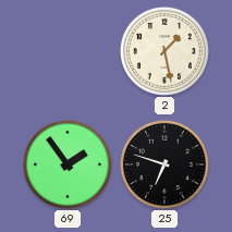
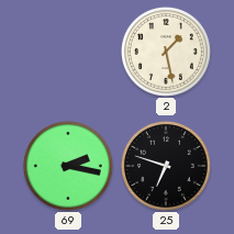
69: 1:54 -> 2:17 (68, 166)
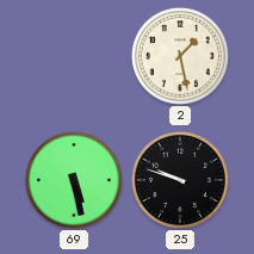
69: 2:17 -> 5:28 (74, 180)
25: 6:48 -> 9:48 (180, 180)
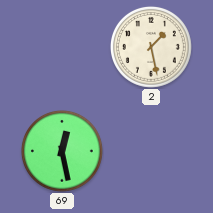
69: 5:28 -> 12:28 (62, 151)
25: 9:48 -> none (180, 180)
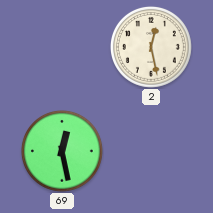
2: 1:28 -> 12:28 (151, 47)
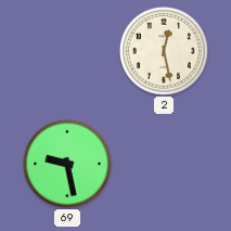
69: 12:28 -> 9:28 (67, 164)
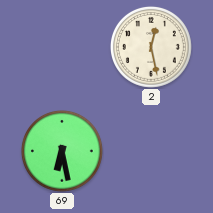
69: 9:28 -> 6:28 (62, 151)
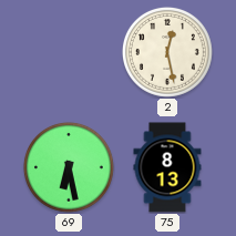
75: none -> 8:13 (167, 167)
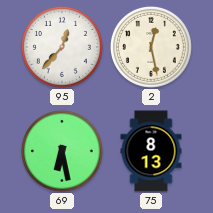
95: none -> 12:37 (62, 47)
